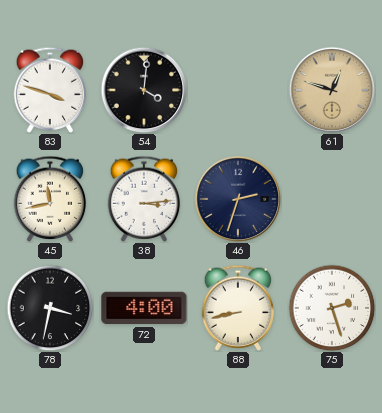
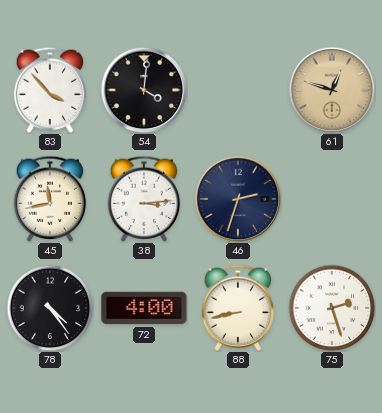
83: 3:48 -> 3:53 (50, 90)
78: 3:32 -> 4:24 (50, 308)
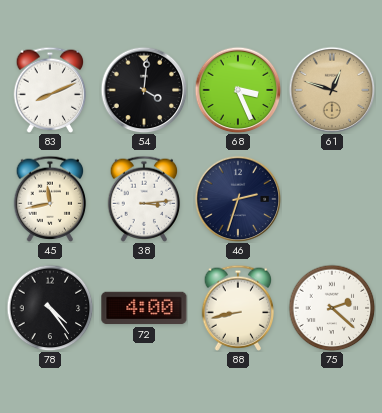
83: 3:53 -> 8:11 (50, 90)
68: none -> 3:26 (238, 90)
75: 2:27 -> 2:22 (332, 308)
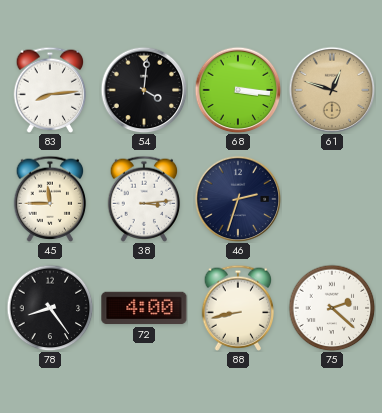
83: 8:11 -> 8:14 (50, 90)
68: 3:26 -> 3:16 (238, 90)
45: 11:43 -> 11:45 (50, 199)
78: 4:24 -> 8:24 (50, 308)
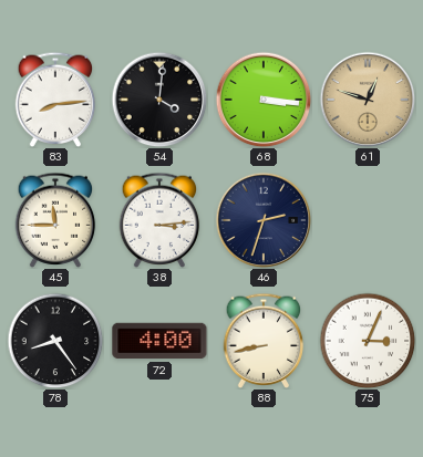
75: 2:22 -> 3:04 (368, 341)
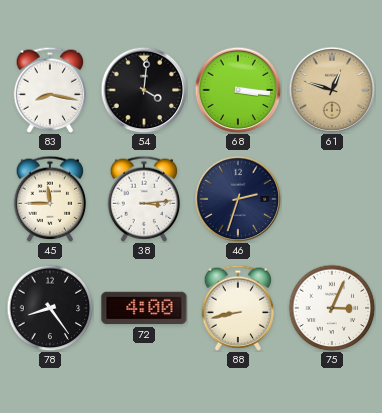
83: 8:14 -> 8:17 (50, 90)
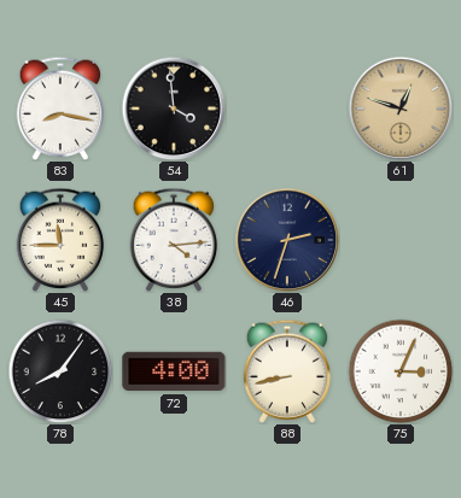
54: 4:01 -> 3:59 (174, 109)
68: 3:16 -> none (238, 90)
38: 3:14 -> 4:14 (174, 240)
78: 8:24 -> 8:06 (60, 371)
